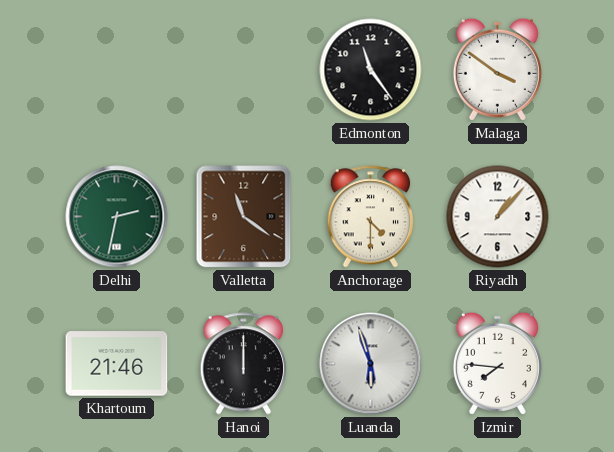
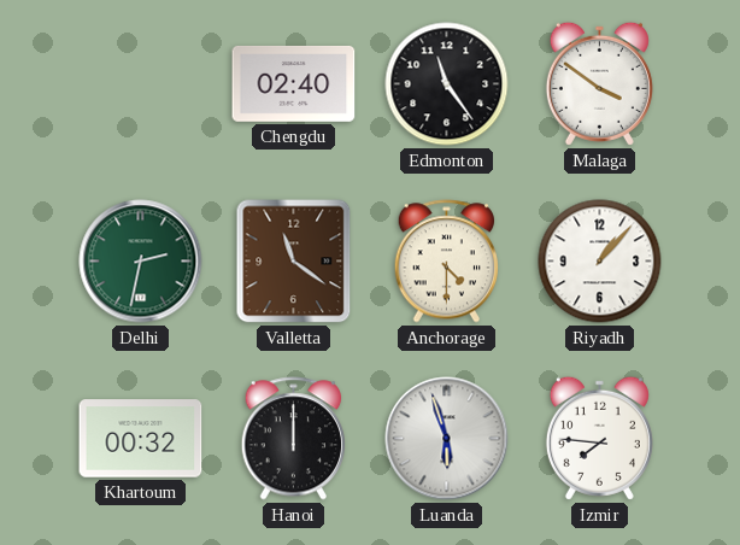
Chengdu: none -> 02:40 (294, 83)
Khartoum: 21:46 -> 00:32 (141, 439)
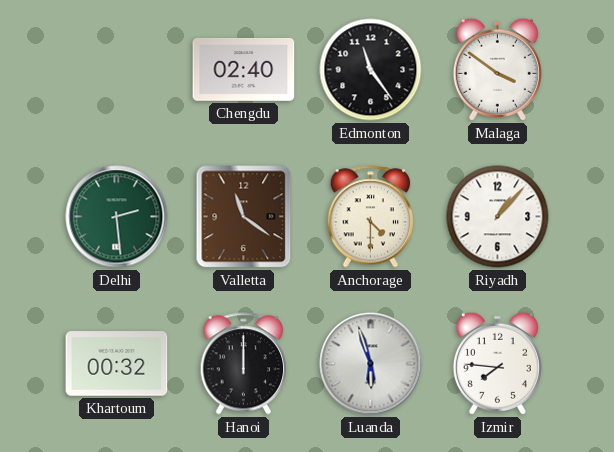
Delhi: 2:32 -> 2:29 (117, 217)
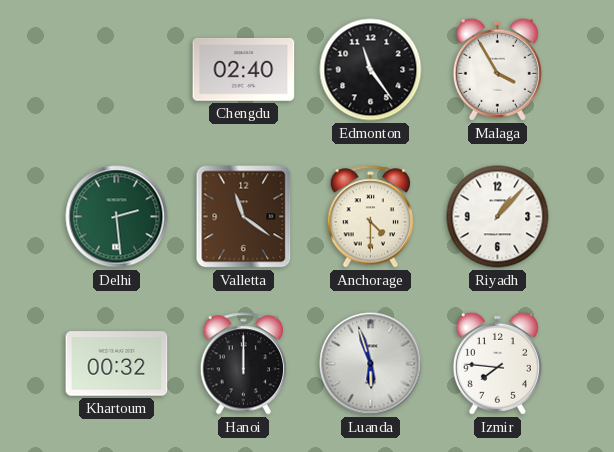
Malaga: 3:51 -> 3:55 (497, 69)
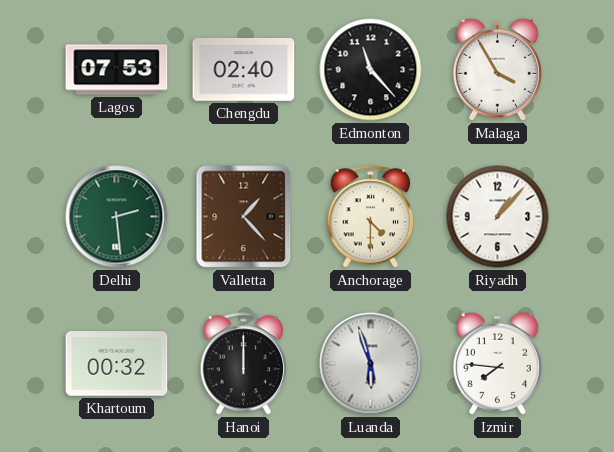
Lagos: none -> 07:53 (117, 70)
Edmonton: 11:24 -> 11:23 (371, 70)
Valletta: 11:21 -> 1:23 (244, 217)
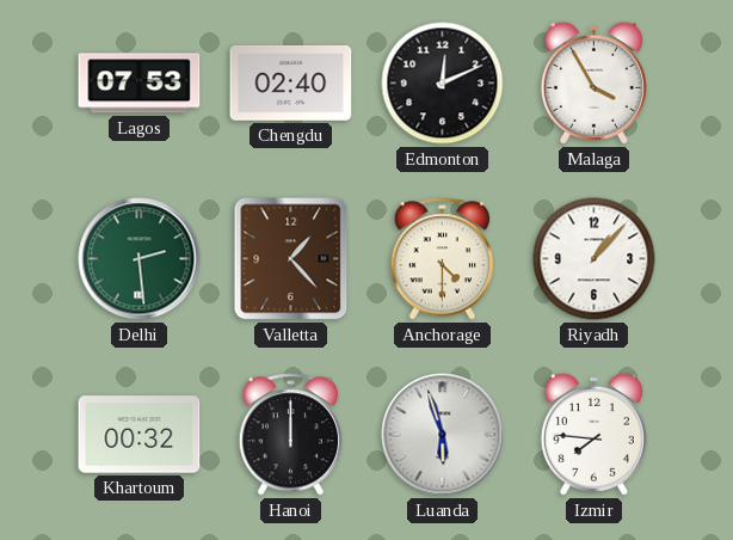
Edmonton: 11:23 -> 12:11 (443, 84)
